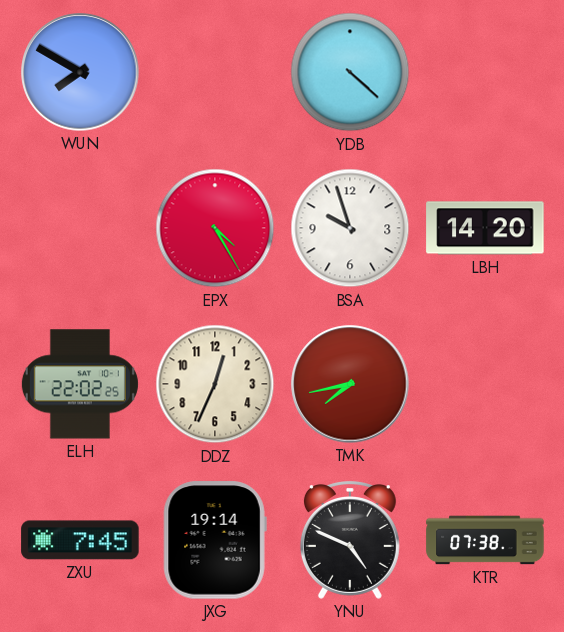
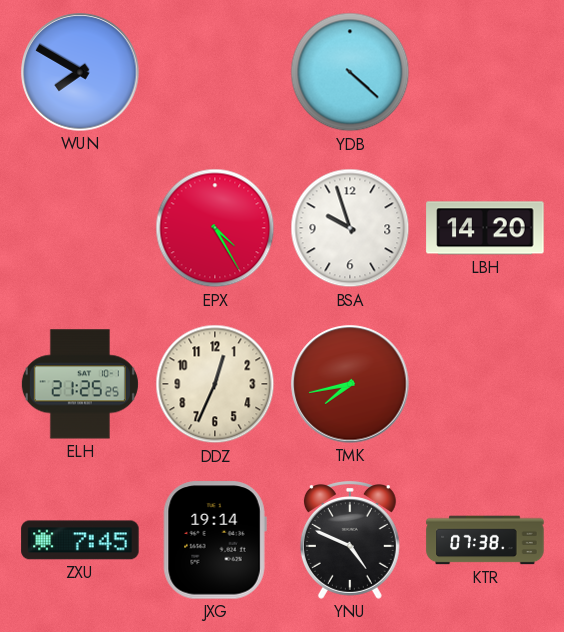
ELH: 22:02 -> 21:25 (80, 384)
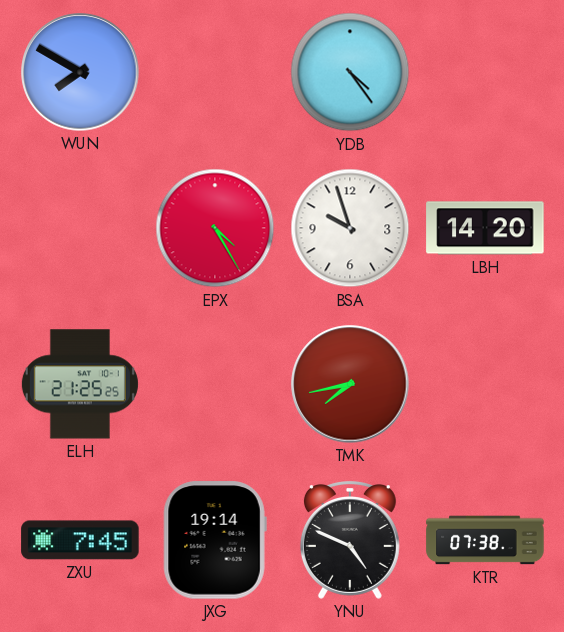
YDB: 4:22 -> 4:24 (350, 72)
DDZ: 12:34 -> none (215, 384)
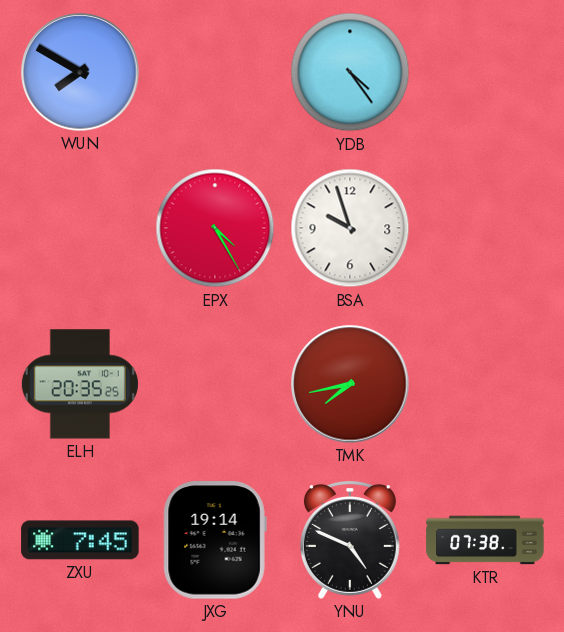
LBH: 14:20 -> none (485, 228)
ELH: 21:25 -> 20:35 (80, 384)
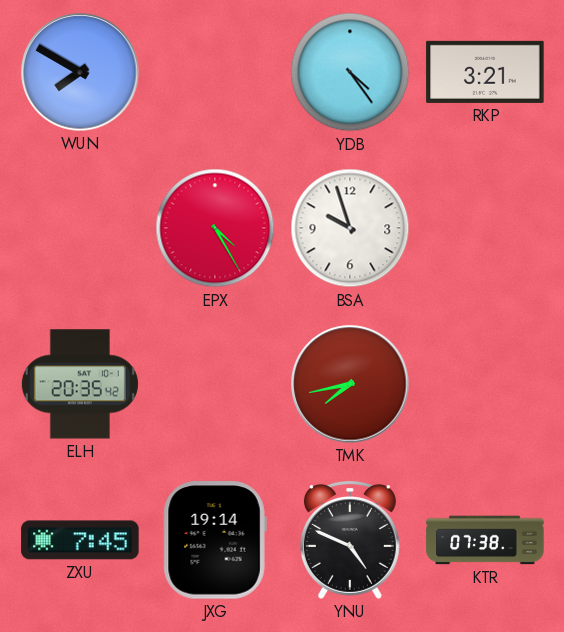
RKP: none -> 3:21 (485, 72)
ELH: 20:35:25 -> 20:35:42 (80, 384)
